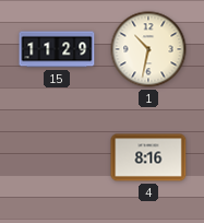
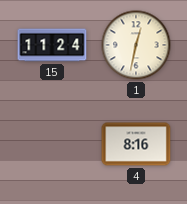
15: 11:29 -> 11:24 (52, 45)
1: 10:32 -> 12:32 (136, 45)
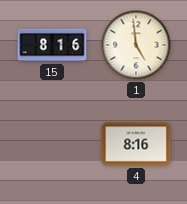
15: 11:24 -> 8:16 (52, 45)
1: 12:32 -> 4:59 (136, 45)
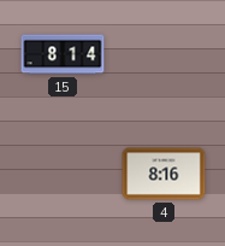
15: 8:16 -> 8:14 (63, 54)
1: 4:59 -> none (136, 45)
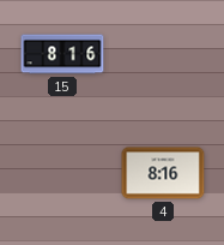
15: 8:14 -> 8:16 (62, 54)
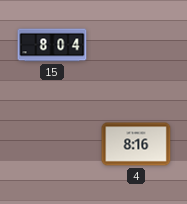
15: 8:16 -> 8:04 (52, 45)
